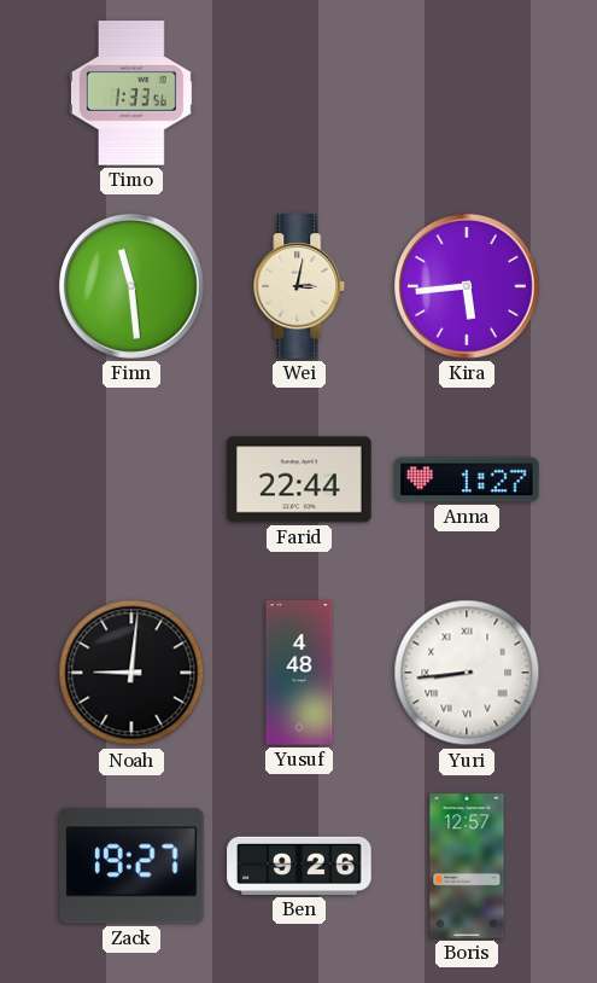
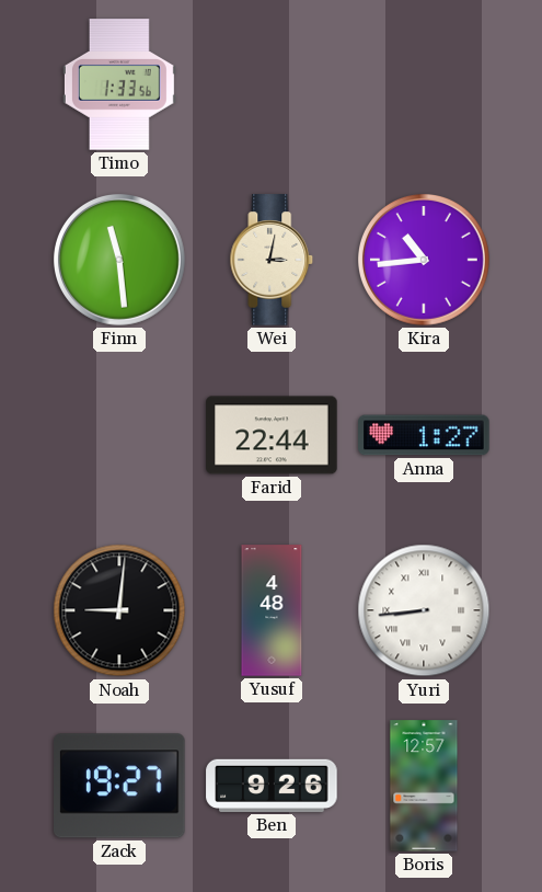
Kira: 5:44 -> 10:44 (424, 260)
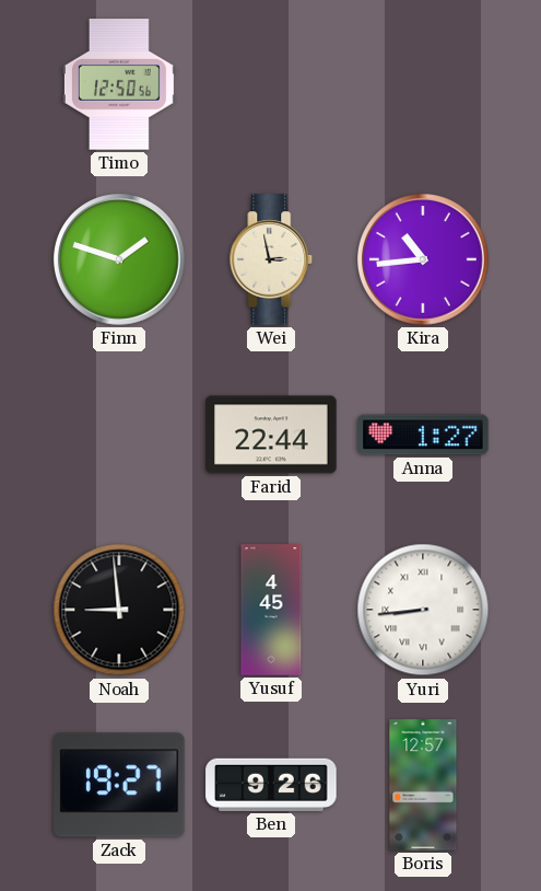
Timo: 1:33 -> 12:50 (119, 84)
Finn: 11:29 -> 1:48 (119, 259)
Wei: 3:02 -> 2:58 (271, 259)
Noah: 9:01 -> 8:59 (119, 610)
Yusuf: 4:48 -> 4:45 (271, 610)
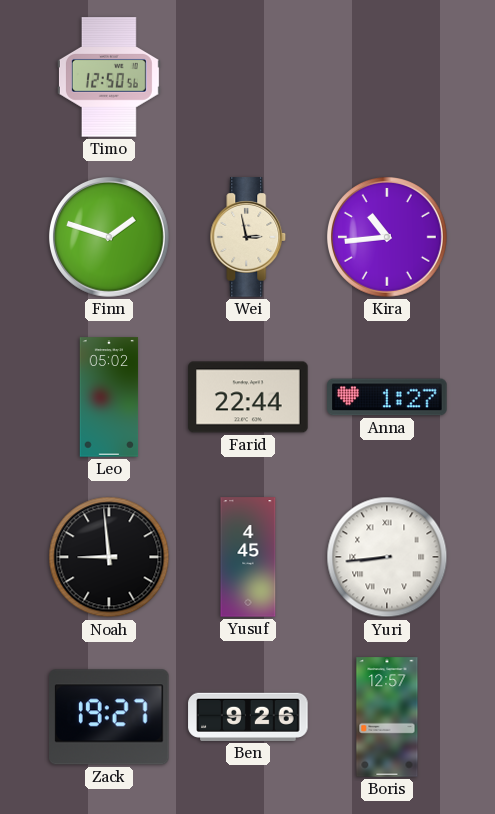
Leo: none -> 05:02 (109, 397)
